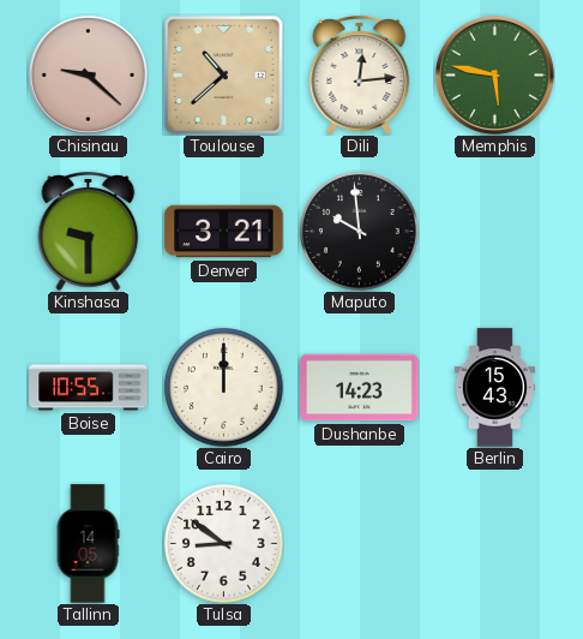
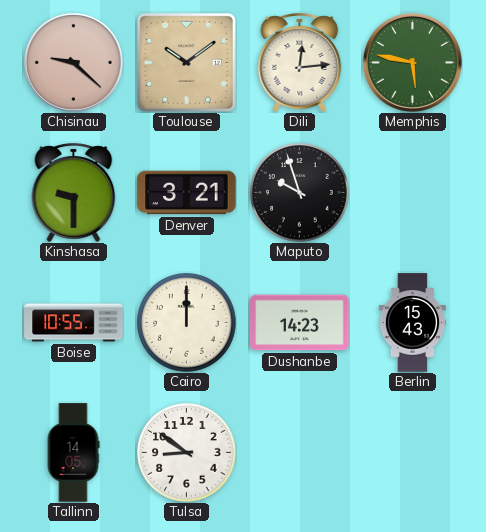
Toulouse: 10:38 -> 10:09 (186, 62)
Maputo: 9:59 -> 9:57 (300, 193)
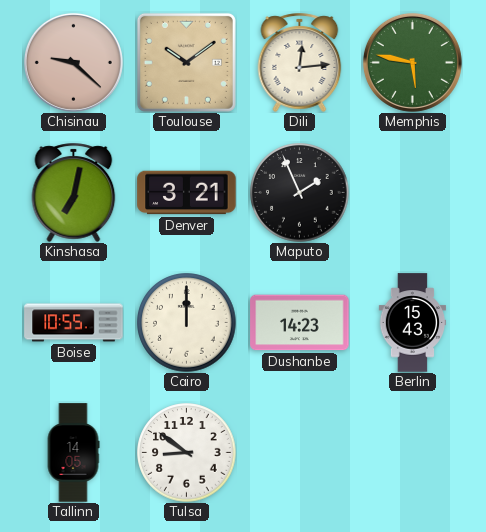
Kinshasa: 9:30 -> 7:02 (74, 192)
Maputo: 9:57 -> 1:56 (300, 193)
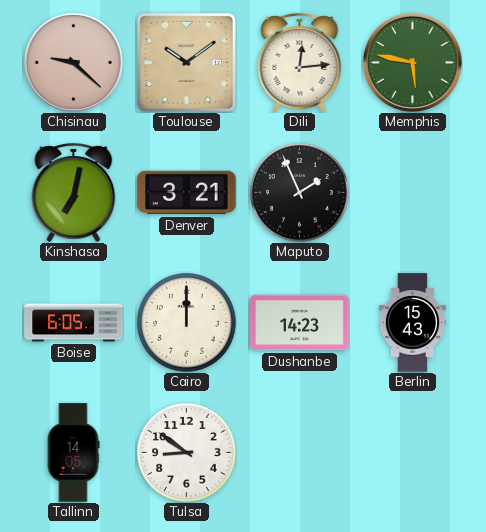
Boise: 10:55 -> 6:05 (74, 323)
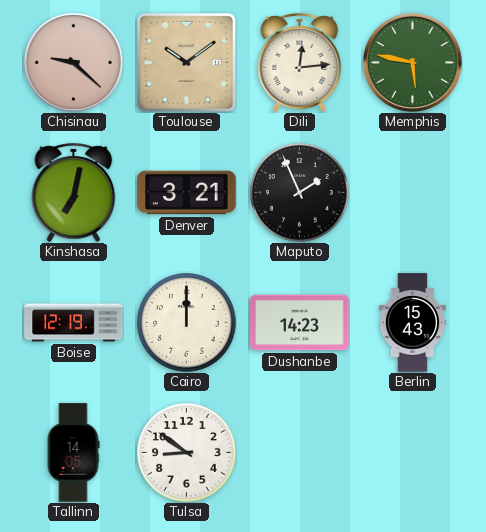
Boise: 6:05 -> 12:19 (74, 323)
